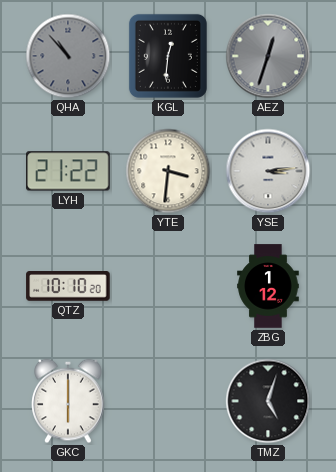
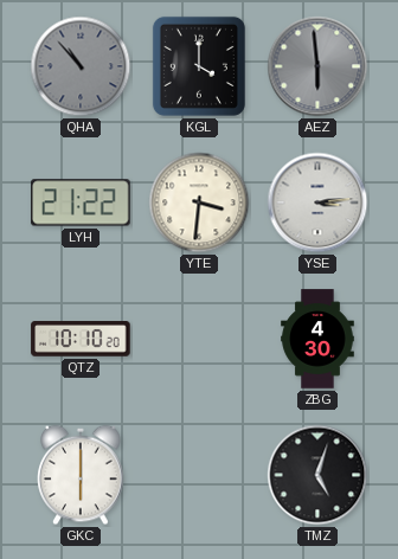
KGL: 12:31 -> 4:00 (199, 66)
AEZ: 12:33 -> 5:59 (317, 66)
ZBG: 1:12 -> 4:30 (317, 339)
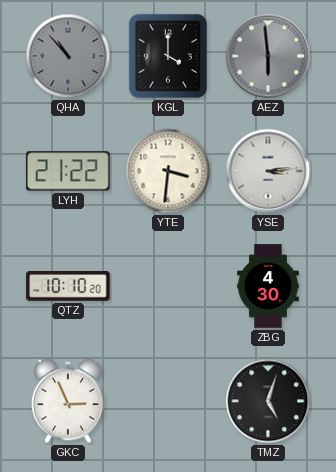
GKC: 6:00 -> 2:56 (68, 401)
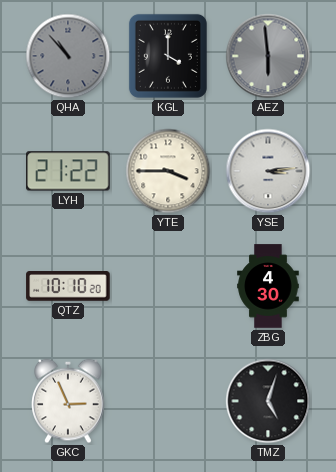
YTE: 3:31 -> 3:45 (168, 171)
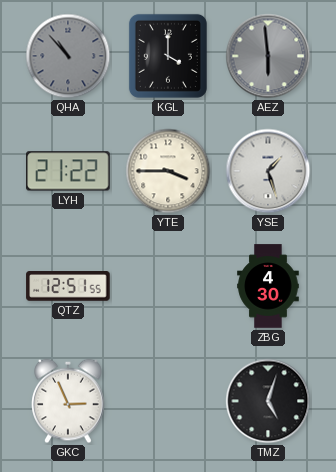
YSE: 3:14 -> 1:27 (268, 171)
QTZ: 10:10 -> 12:51 (68, 286)
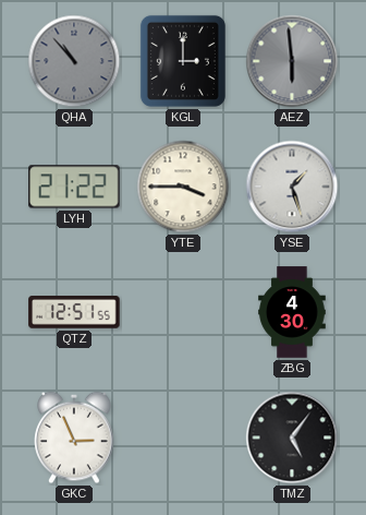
KGL: 4:00 -> 3:00 (183, 61)
TMZ: 5:03 -> 5:06 (292, 438)
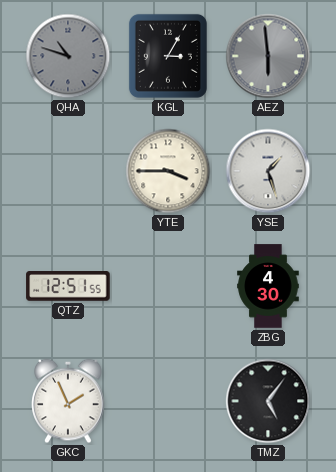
QHA: 10:53 -> 10:48 (68, 56)
KGL: 3:00 -> 3:05 (168, 56)
LYH: 21:22 -> none (74, 187)
GKC: 2:56 -> 1:56 (68, 401)
